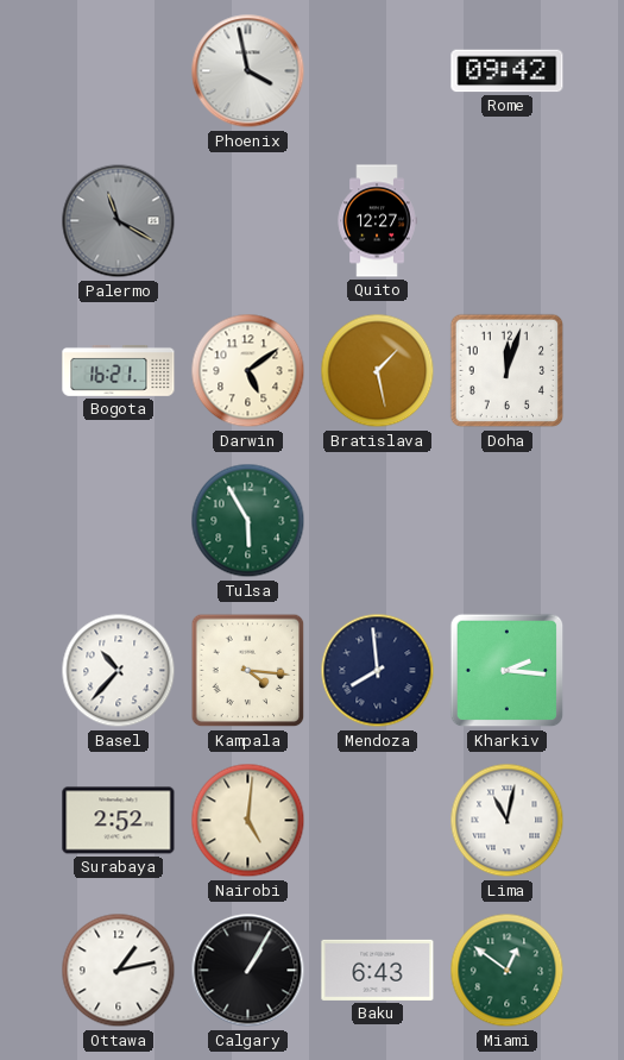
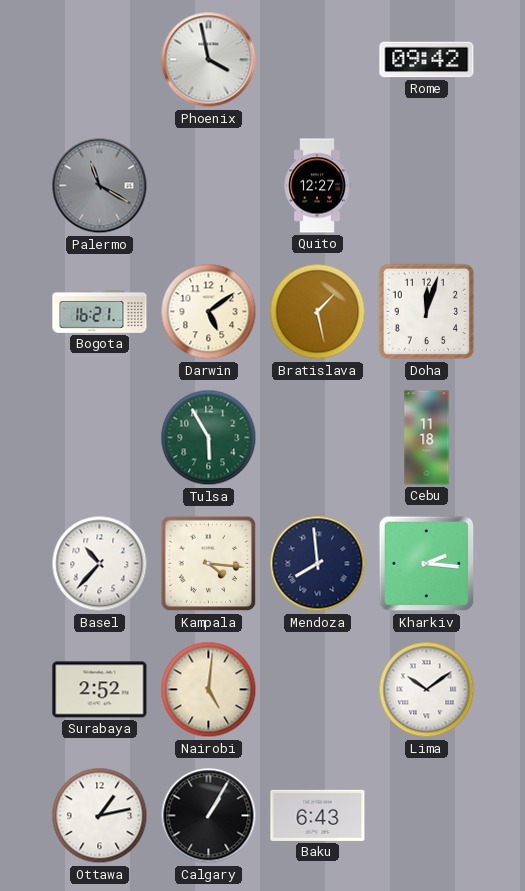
Cebu: none -> 11:18 (427, 438)
Lima: 11:02 -> 10:09 (427, 690)
Miami: 12:51 -> none (508, 971)
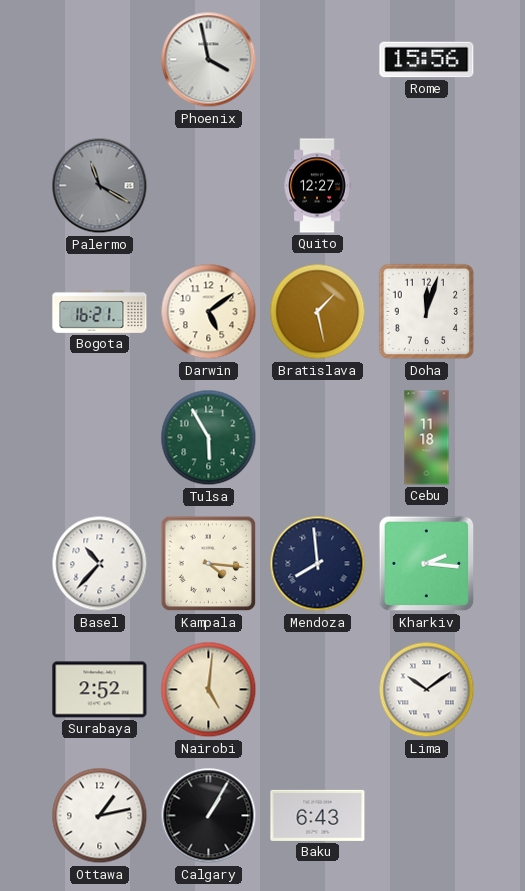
Rome: 09:42 -> 15:56 (427, 60)
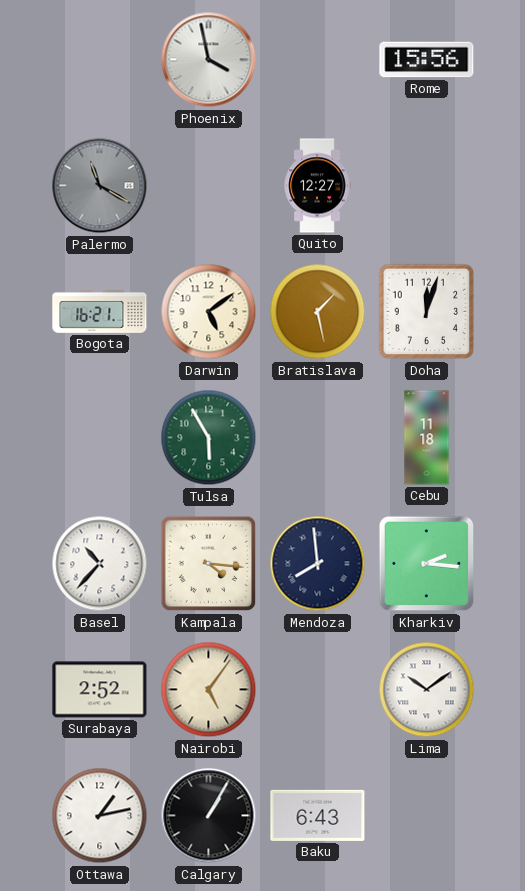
Nairobi: 5:01 -> 5:06 (209, 690)
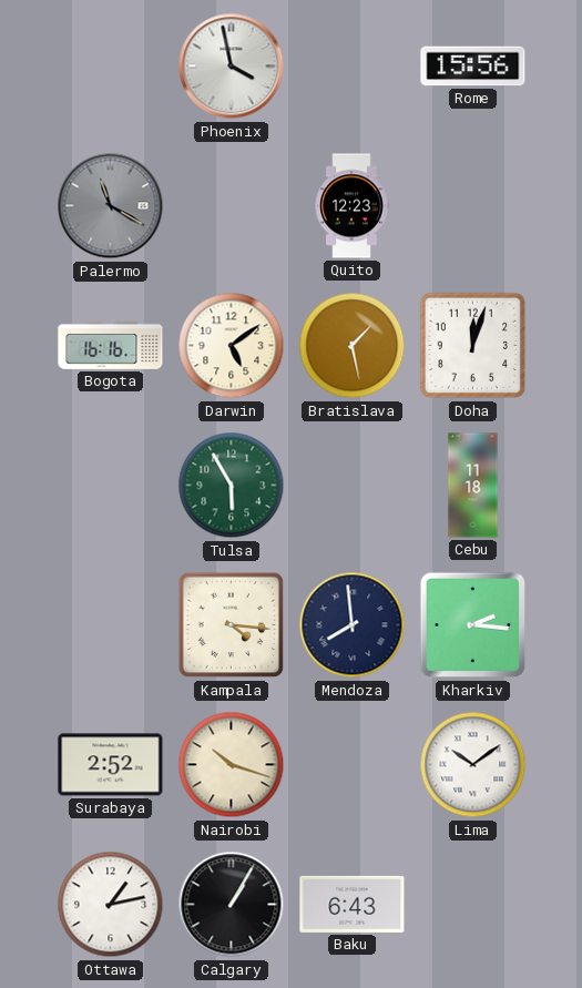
Quito: 12:27 -> 12:23 (351, 206)
Bogota: 16:21 -> 16:16 (111, 345)
Basel: 10:37 -> none (100, 564)
Nairobi: 5:06 -> 10:18 (232, 765)
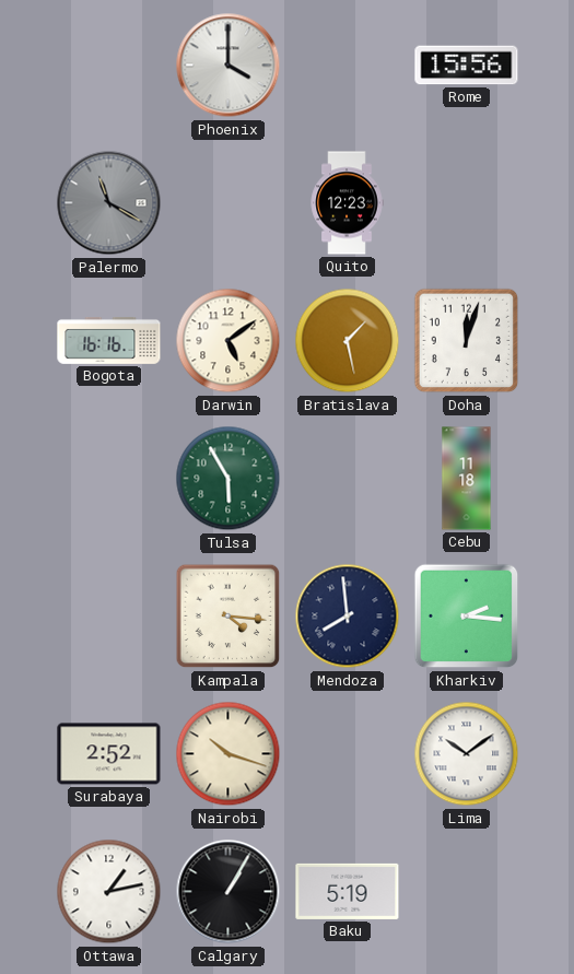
Phoenix: 3:58 -> 4:00 (229, 66)
Baku: 6:43 -> 5:19 (348, 891)
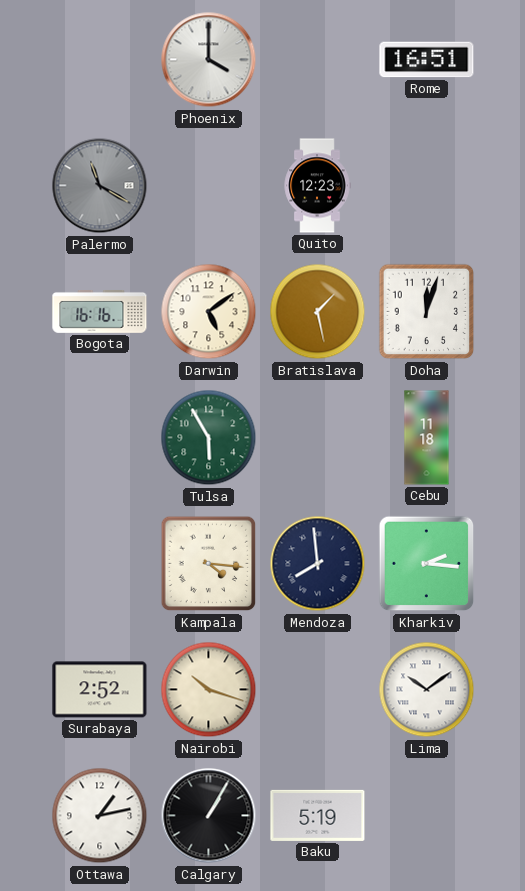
Rome: 15:56 -> 16:51 (427, 60)
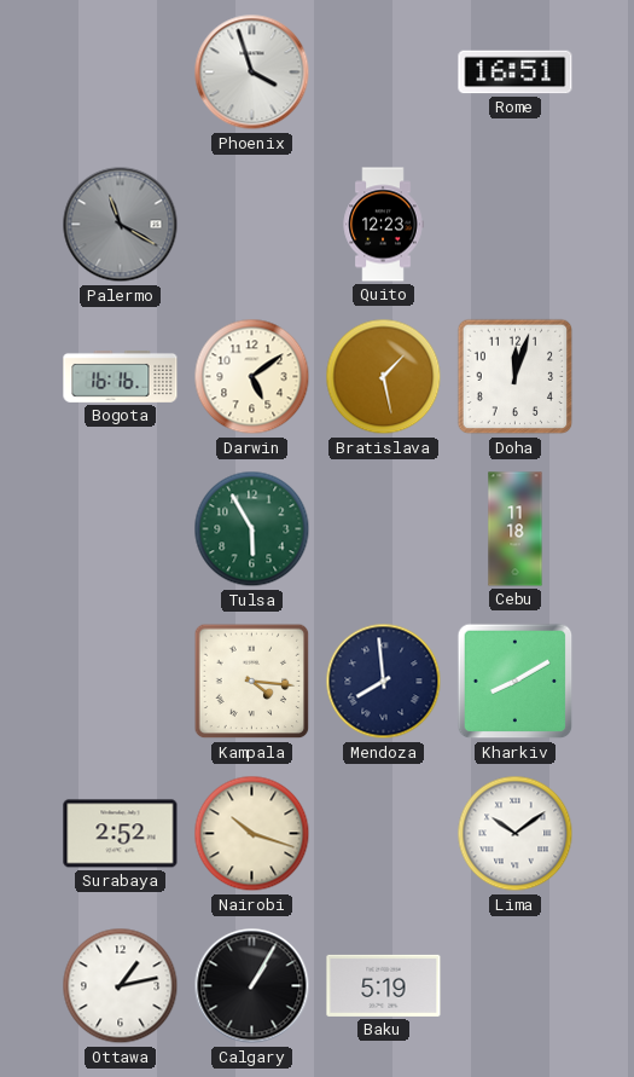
Phoenix: 4:00 -> 3:57 (252, 73)
Kharkiv: 2:16 -> 8:10 (516, 682)
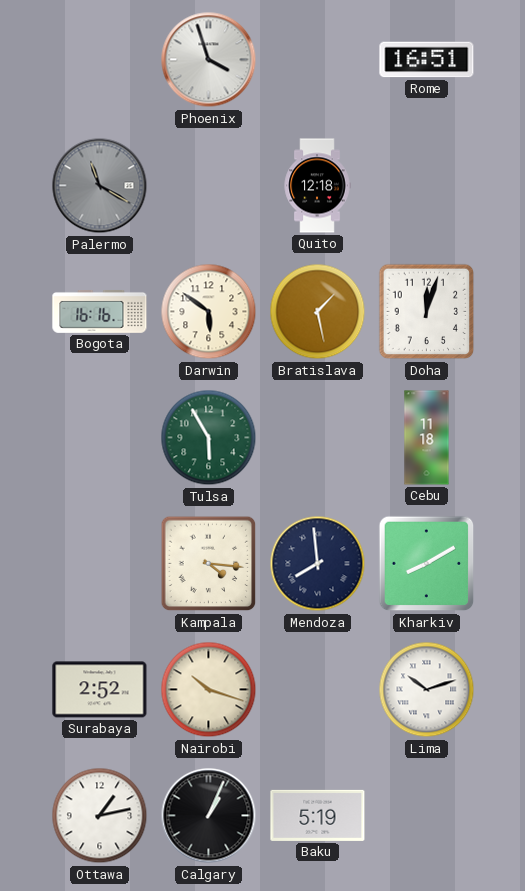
Quito: 12:23 -> 12:18 (317, 186)
Darwin: 5:09 -> 5:51 (209, 312)
Lima: 10:09 -> 10:12 (427, 690)
Calgary: 1:05 -> 1:04 (209, 816)
